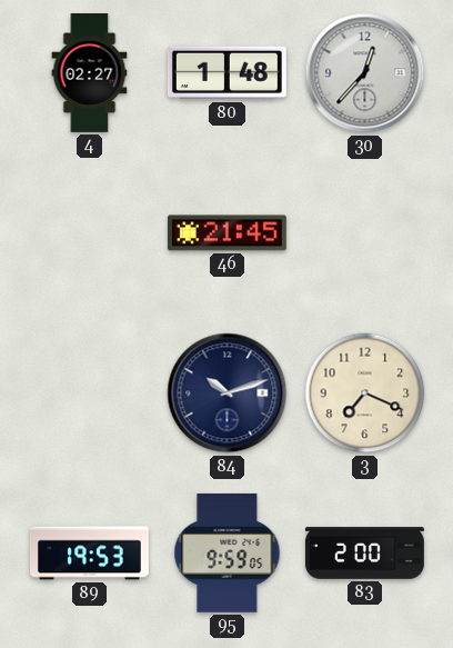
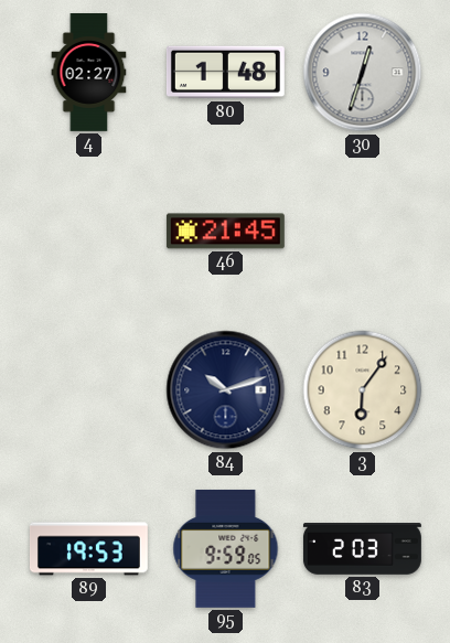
30: 12:37 -> 12:33 (363, 73)
3: 7:19 -> 6:06 (363, 390)
83: 2:00 -> 2:03 (362, 549)
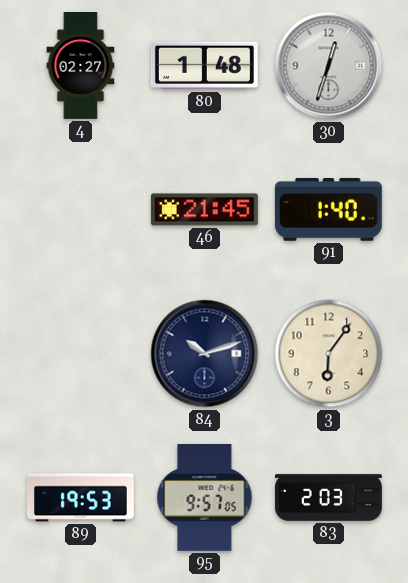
91: none -> 1:40 (328, 210)
95: 9:59 -> 9:57 (205, 497)
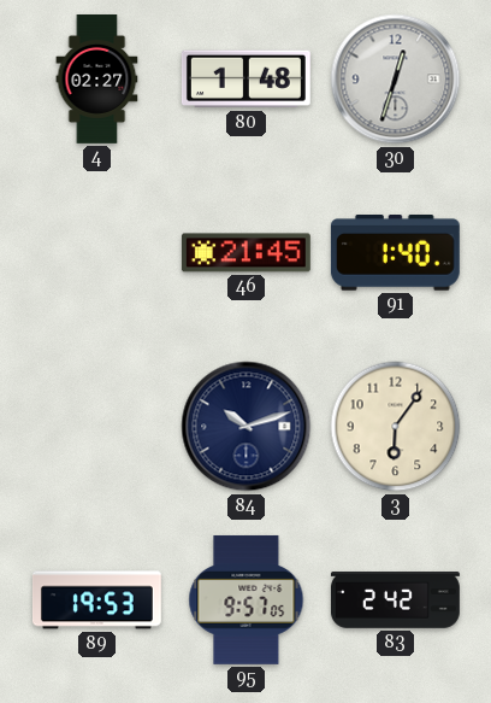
83: 2:03 -> 2:42 (395, 601)
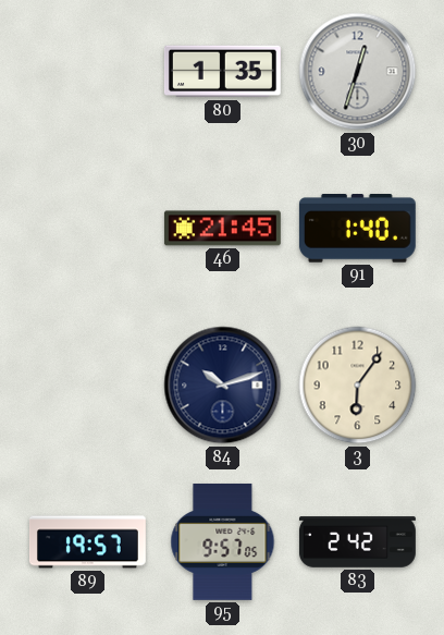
4: 02:27 -> none (97, 80)
80: 1:48 -> 1:35 (222, 72)
89: 19:53 -> 19:57 (87, 542)
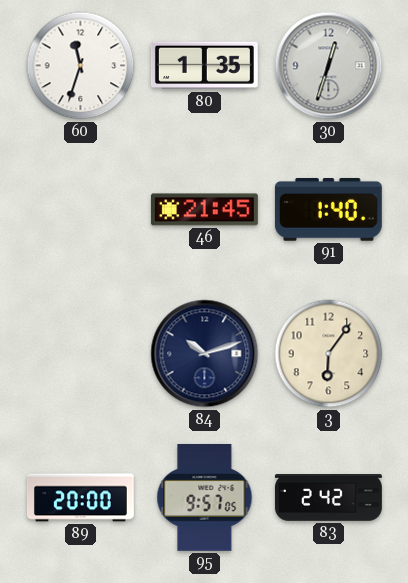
60: none -> 11:33 (81, 66)
89: 19:57 -> 20:00 (80, 498)
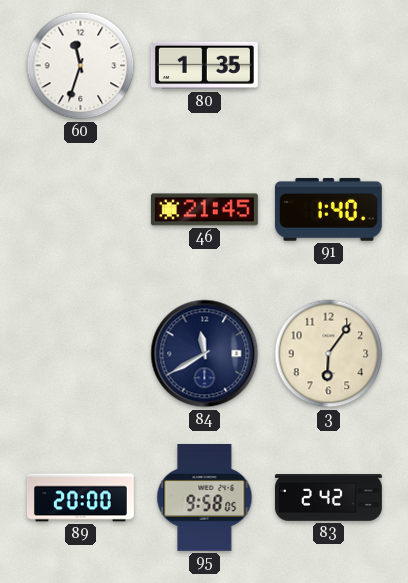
30: 12:33 -> none (329, 66)
84: 10:12 -> 11:40 (205, 354)
95: 9:57 -> 9:58 (205, 497)
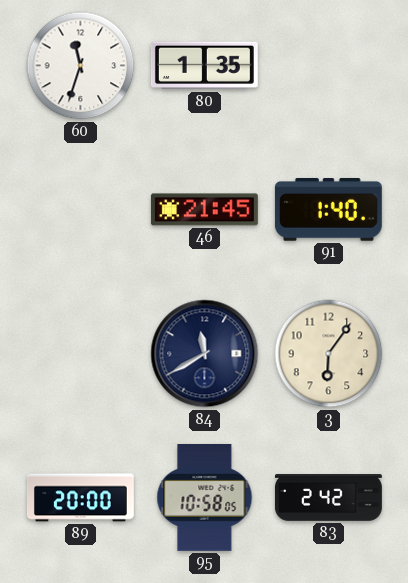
95: 9:58 -> 10:58 (205, 497)
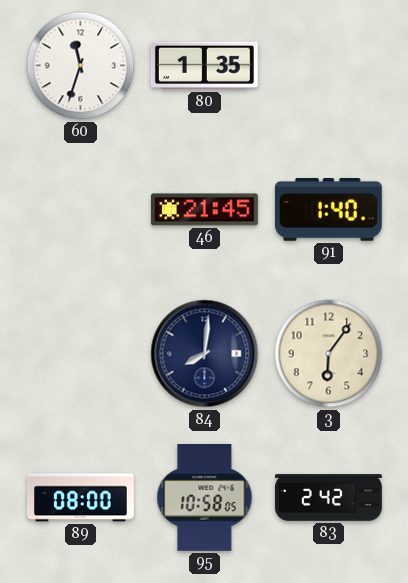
84: 11:40 -> 8:01 (205, 354)
89: 20:00 -> 08:00 (80, 498)
